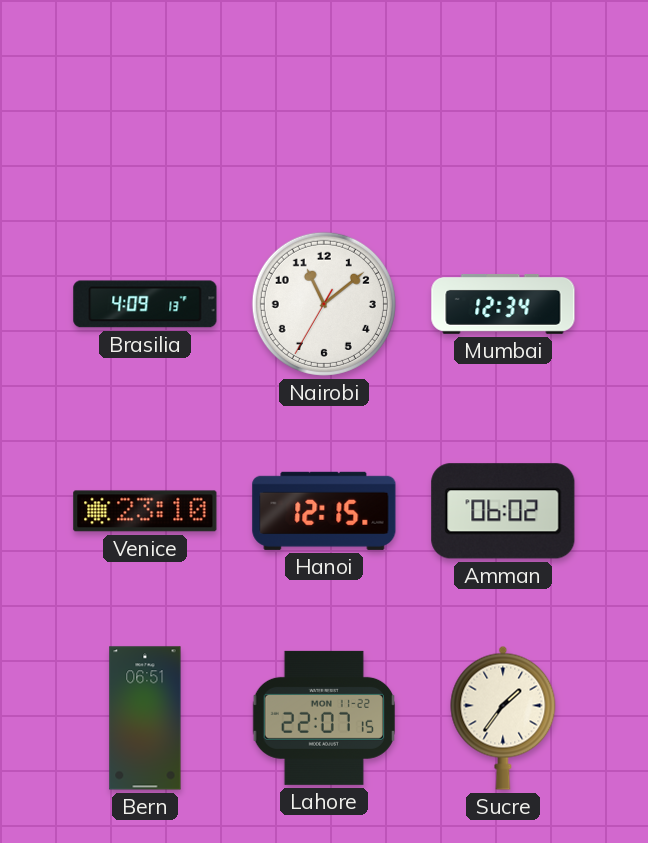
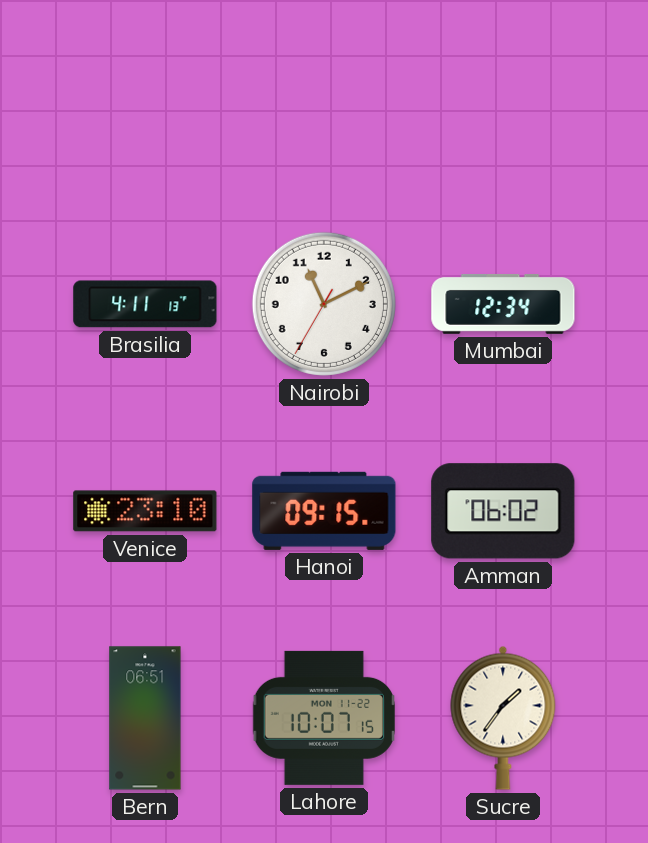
Brasilia: 4:09 -> 4:11 (145, 304)
Nairobi: 11:08 -> 11:10 (324, 304)
Hanoi: 12:15 -> 09:15 (324, 511)
Lahore: 22:07 -> 10:07 (324, 718)
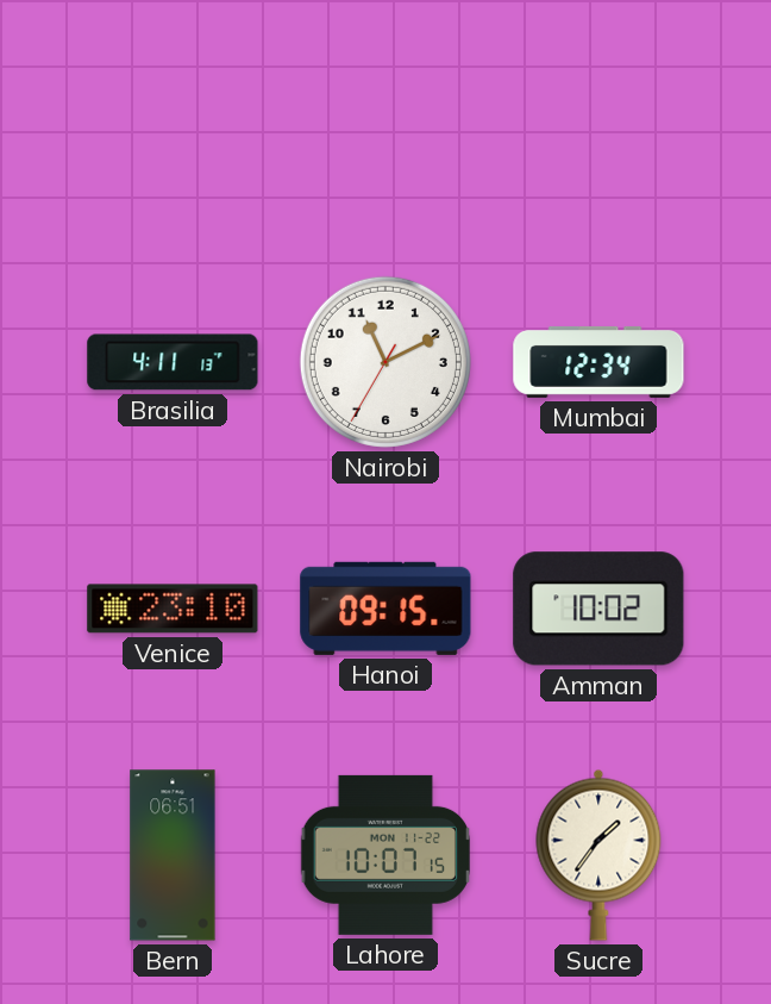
Amman: 06:02 -> 10:02 (598, 609)
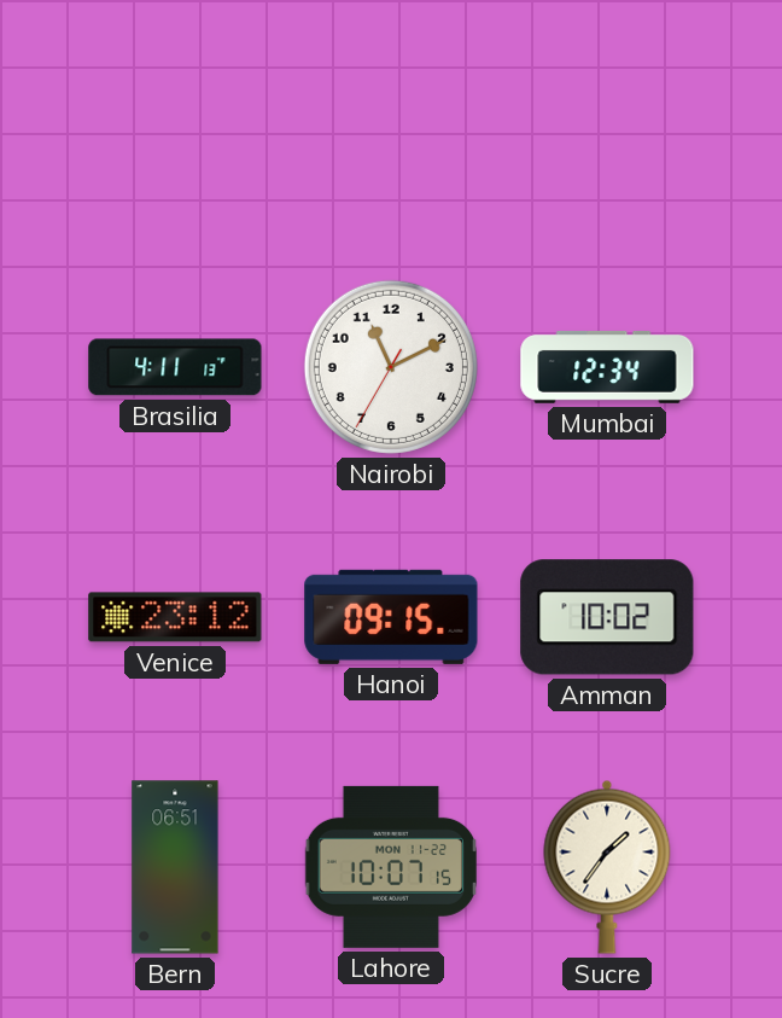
Venice: 23:10 -> 23:12 (175, 617)
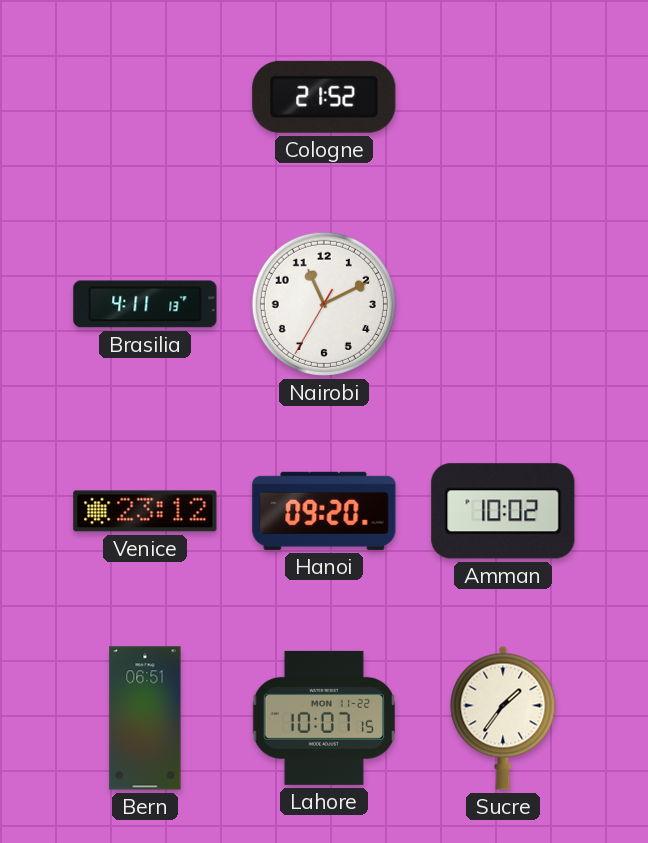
Cologne: none -> 21:52 (324, 97)
Mumbai: 12:34 -> none (607, 367)
Hanoi: 09:15 -> 09:20 (324, 511)
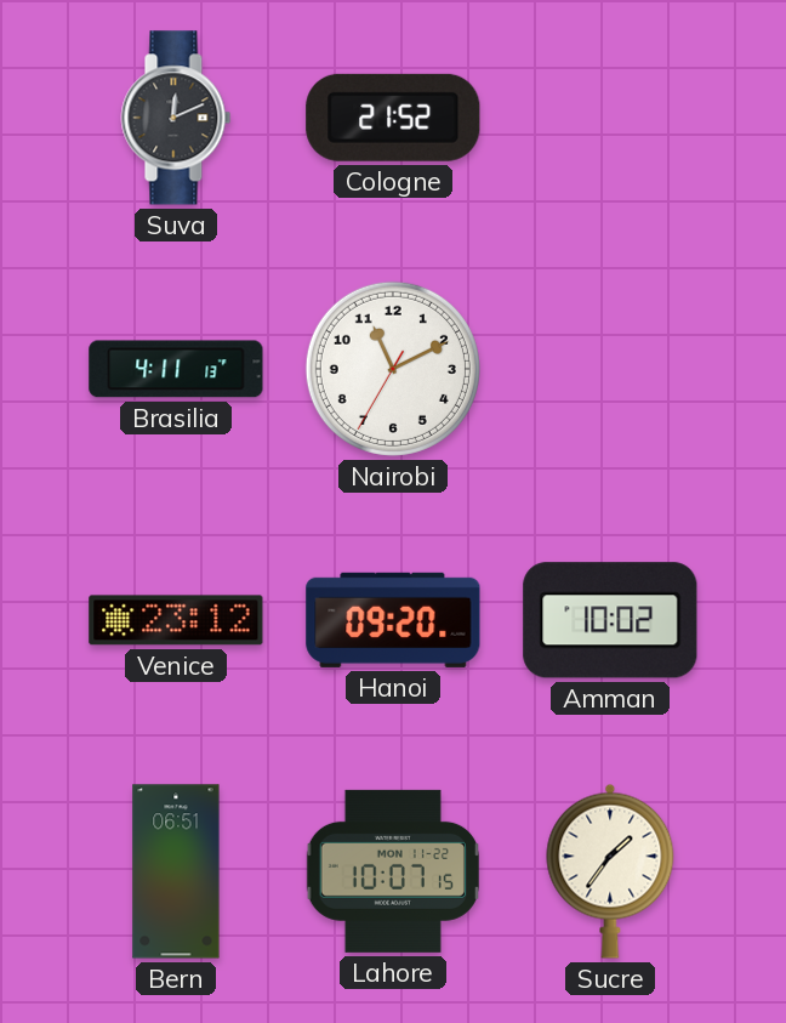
Suva: none -> 12:11 (176, 118)
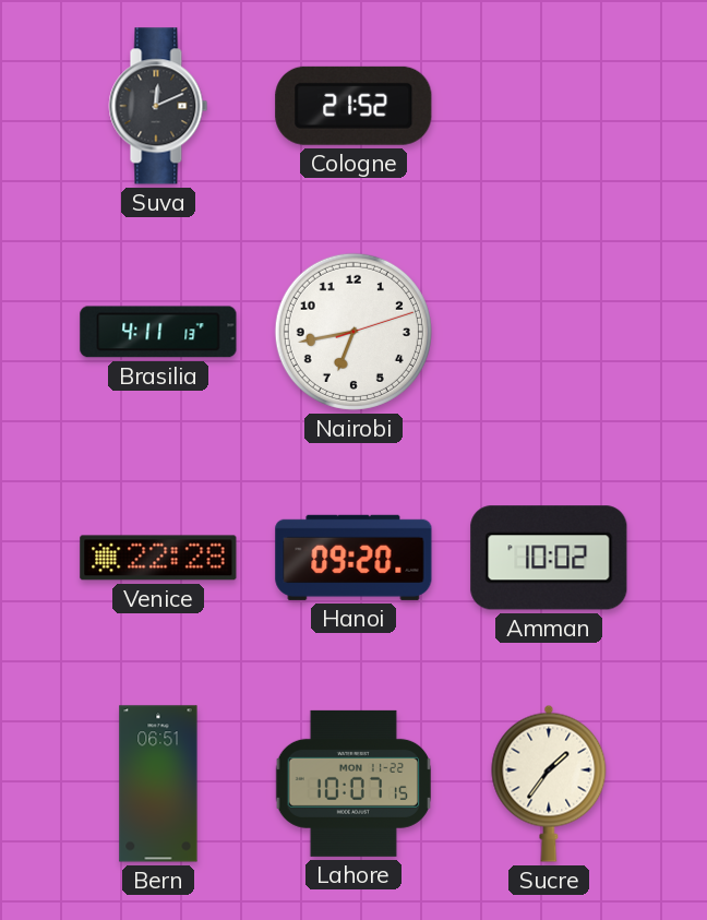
Nairobi: 11:10 -> 6:43 (353, 332)
Venice: 23:12 -> 22:28 (158, 558)
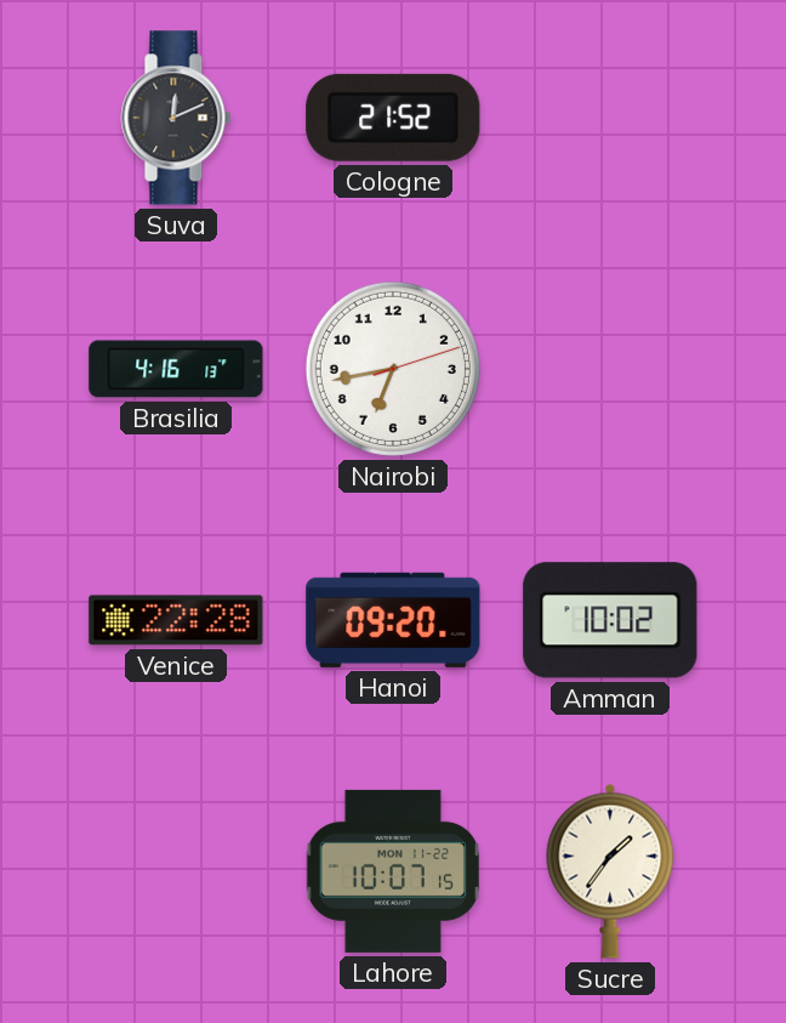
Brasilia: 4:11 -> 4:16 (176, 369)
Bern: 06:51 -> none (158, 784)
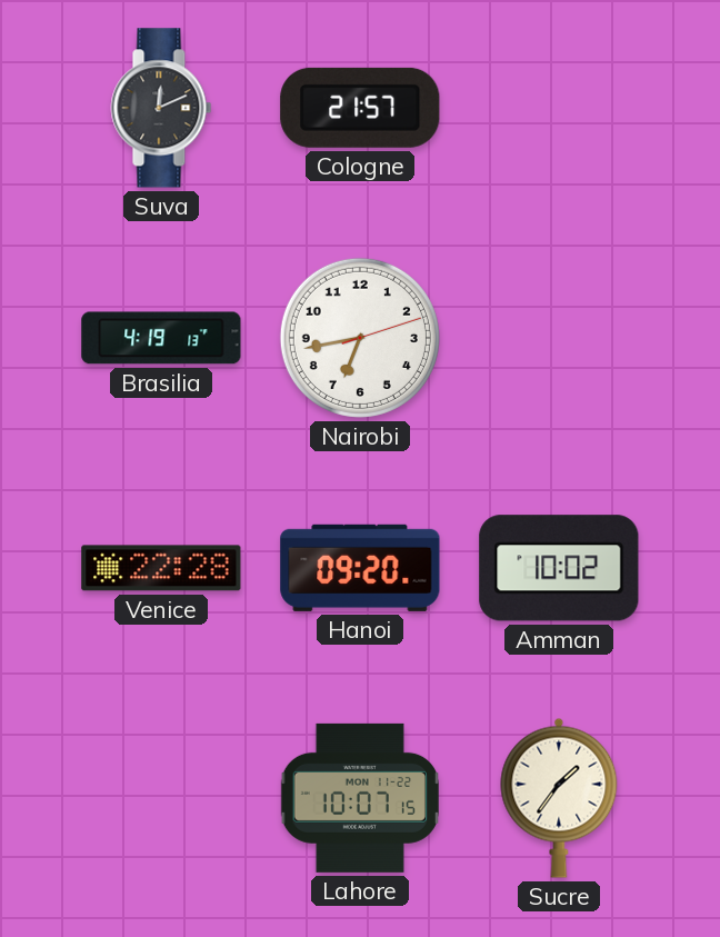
Cologne: 21:52 -> 21:57 (360, 108)
Brasilia: 4:16 -> 4:19 (161, 338)
